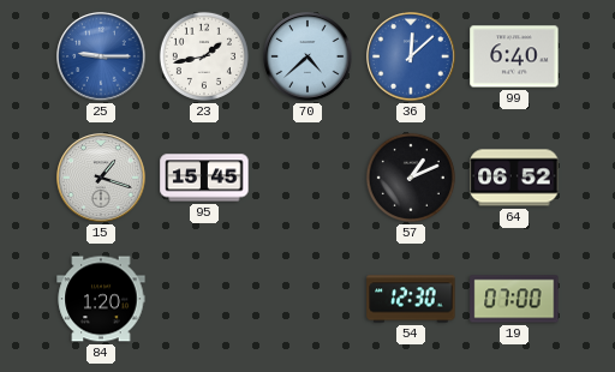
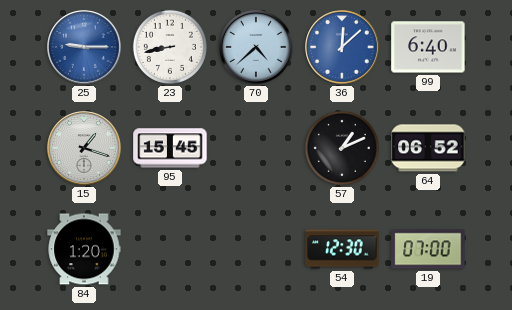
23: 1:43 -> 8:43 (170, 47)
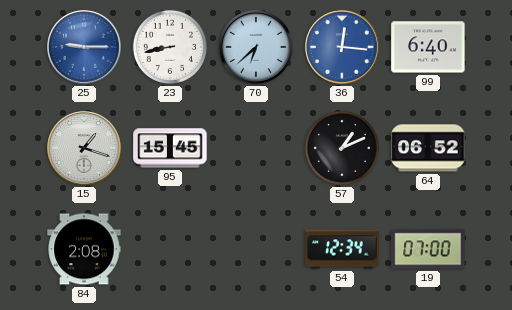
70: 4:38 -> 6:38 (256, 47)
36: 12:08 -> 12:16 (342, 47)
84: 1:20 -> 2:08 (84, 249)
54: 12:30 -> 12:34 (342, 249)
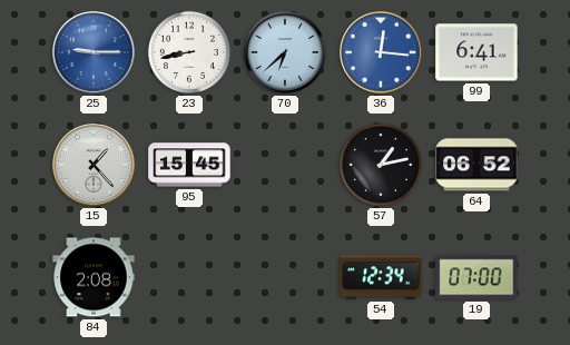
99: 6:40 -> 6:41 (476, 52)
15: 1:18 -> 1:23 (94, 165)
57: 1:11 -> 1:13 (381, 165)
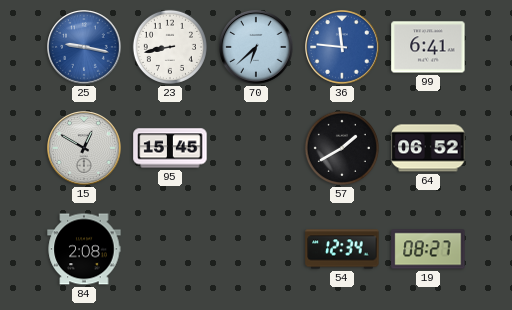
25: 9:15 -> 9:17 (84, 47)
36: 12:16 -> 11:46 (342, 47)
15: 1:23 -> 12:50 (84, 148)
57: 1:13 -> 1:40 (342, 148)
19: 07:00 -> 08:27 (428, 249)
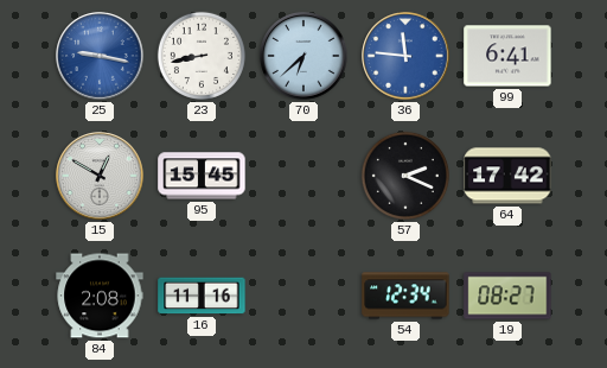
57: 1:40 -> 2:19 (405, 176)
64: 06:52 -> 17:42 (507, 176)
16: none -> 11:16 (202, 296)
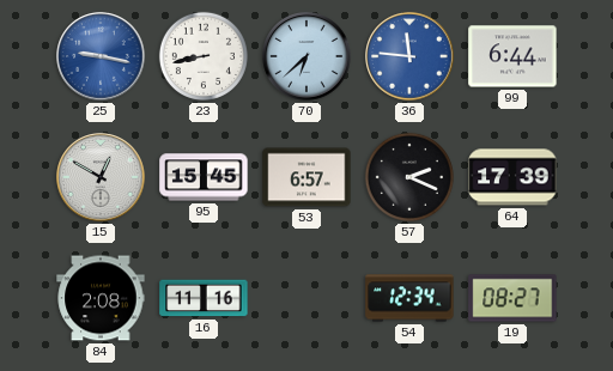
99: 6:41 -> 6:44 (512, 56)
53: none -> 6:57 (306, 177)
64: 17:42 -> 17:39 (512, 177)
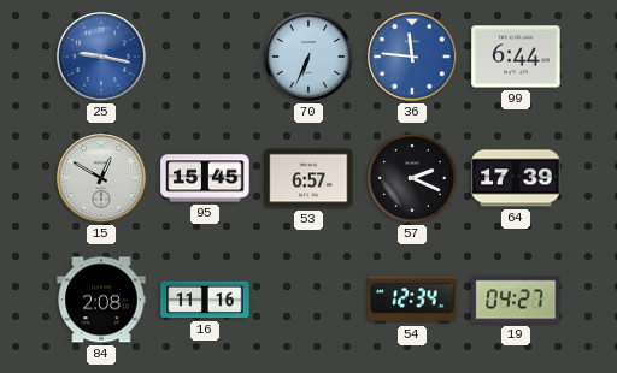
23: 8:43 -> none (204, 56)
70: 6:38 -> 6:34 (308, 57)
19: 08:27 -> 04:27 (516, 300)
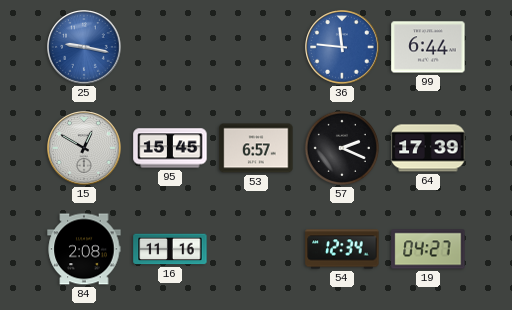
70: 6:34 -> none (308, 57)
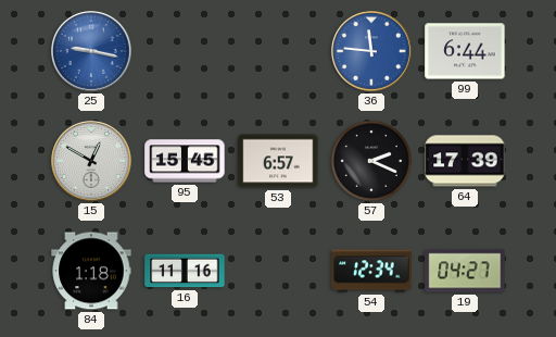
84: 2:08 -> 1:18 (91, 271)
